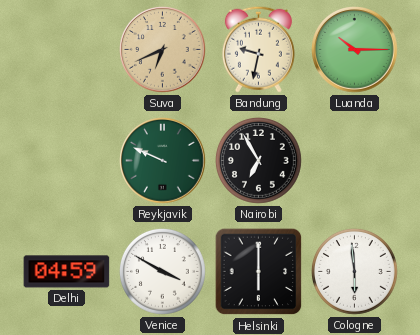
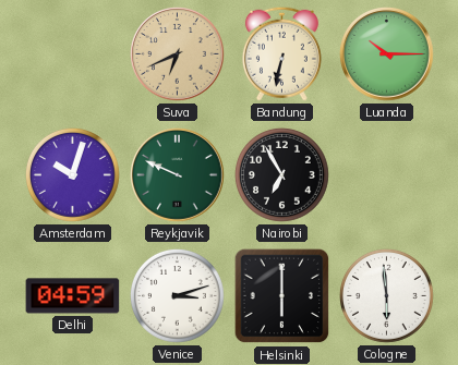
Bandung: 9:32 -> 6:32 (281, 53)
Amsterdam: none -> 10:03 (72, 174)
Venice: 3:50 -> 3:12 (177, 295)
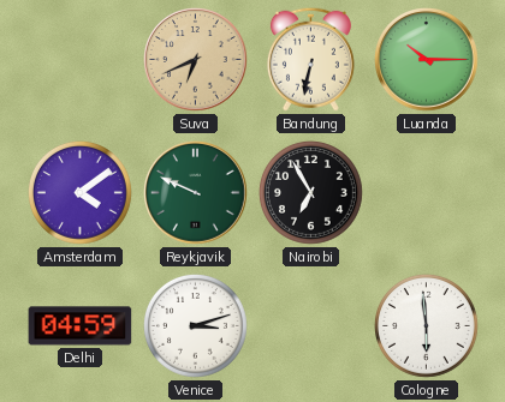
Amsterdam: 10:03 -> 4:09 (79, 192)
Helsinki: 6:00 -> none (282, 296)
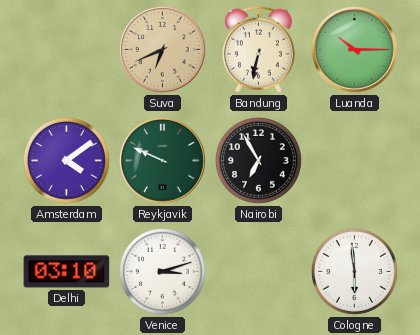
Delhi: 04:59 -> 03:10 (67, 272)
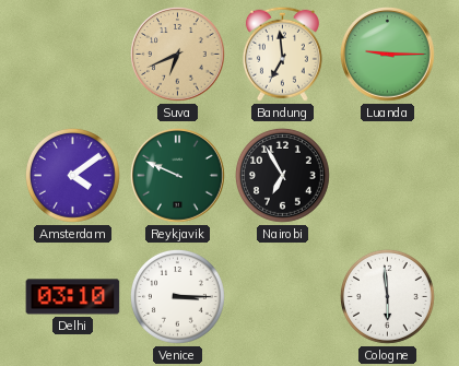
Bandung: 6:32 -> 6:59 (282, 54)
Luanda: 10:15 -> 9:15 (388, 55)
Venice: 3:12 -> 3:15 (177, 296)
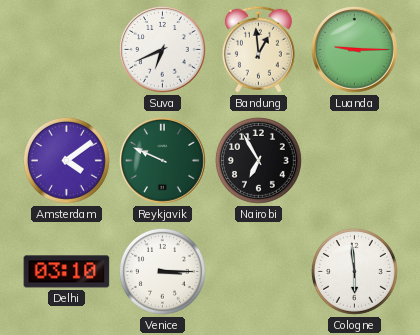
Suva dial: champagne -> white (163, 50)
Bandung: 6:59 -> 12:59 (258, 49)
